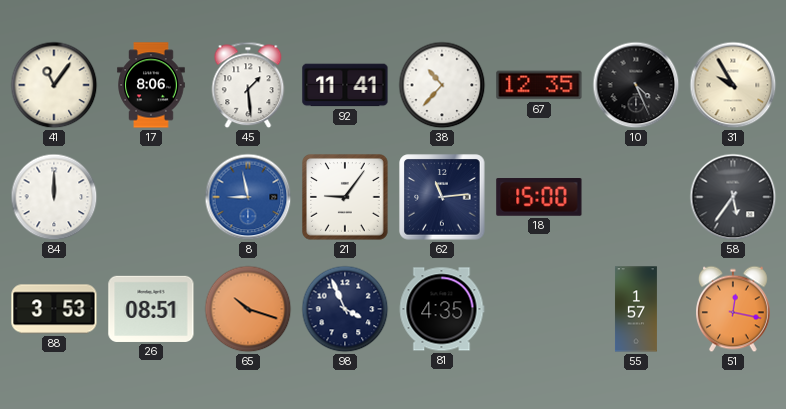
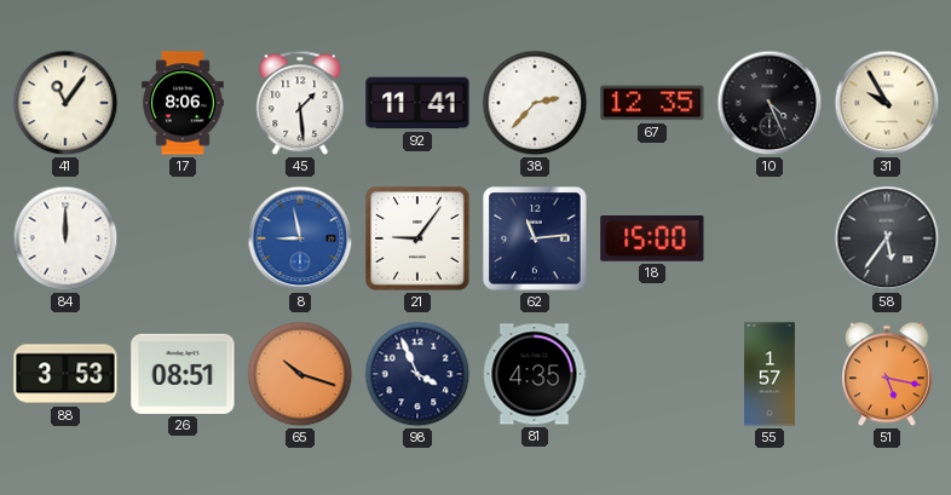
38: 10:37 -> 2:37 (535, 103)
51: 12:17 -> 5:17 (888, 374)
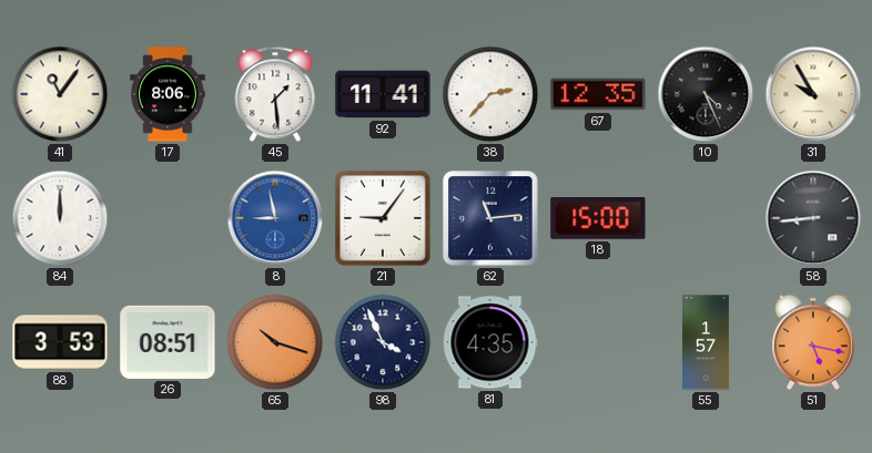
58: 5:36 -> 8:44 (813, 218)
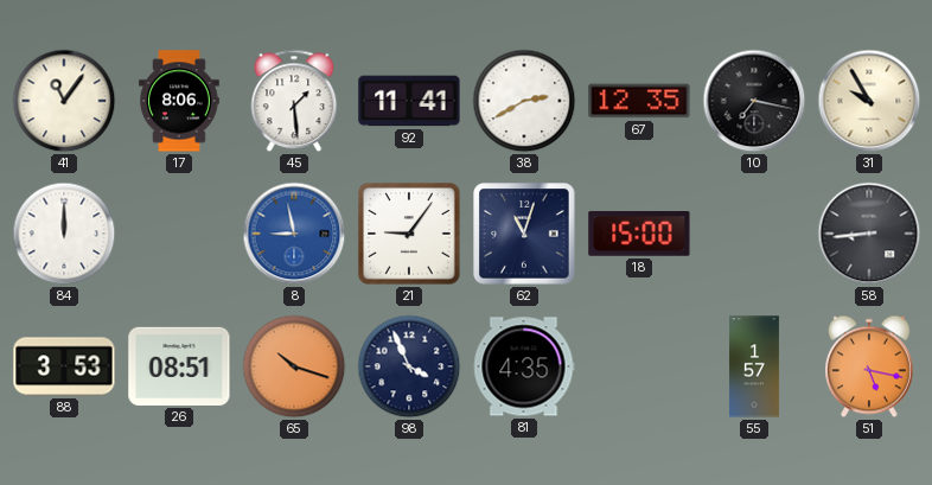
38: 2:37 -> 2:40 (524, 101)
10: 4:26 -> 7:17 (754, 101)
62: 11:14 -> 11:03 (524, 234)
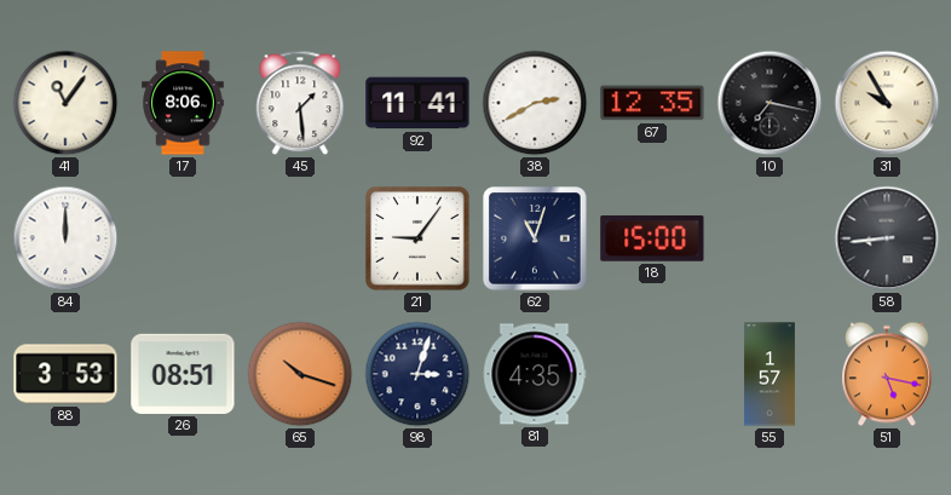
8: 8:58 -> none (294, 234)
98: 3:56 -> 3:03 (417, 374)
